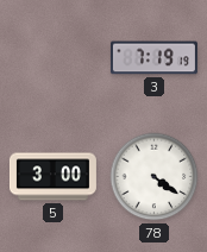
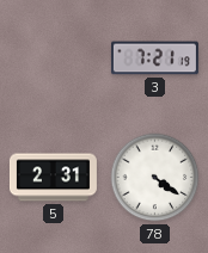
3: 7:19 -> 7:21 (154, 58)
5: 3:00 -> 2:31 (53, 178)
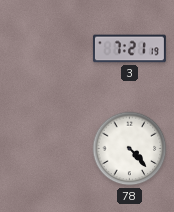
5: 2:31 -> none (53, 178)
78: 4:21 -> 4:23 (130, 149)
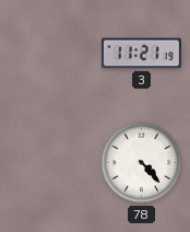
3: 7:21 -> 11:21 (141, 54)
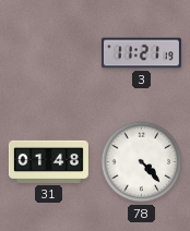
31: none -> 01:48 (48, 161)
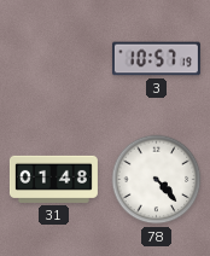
3: 11:21 -> 10:57 (156, 59)
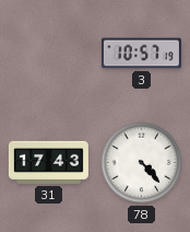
31: 01:48 -> 17:43 (48, 162)
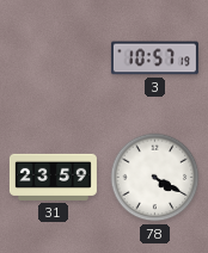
31: 17:43 -> 23:59 (53, 177)
78: 4:23 -> 4:20 (155, 178)
